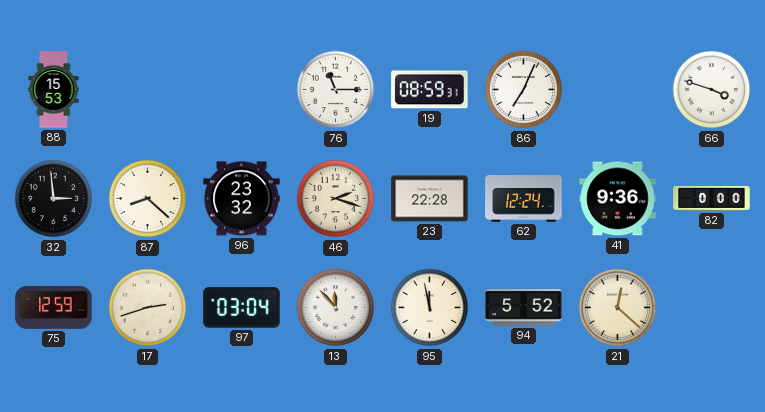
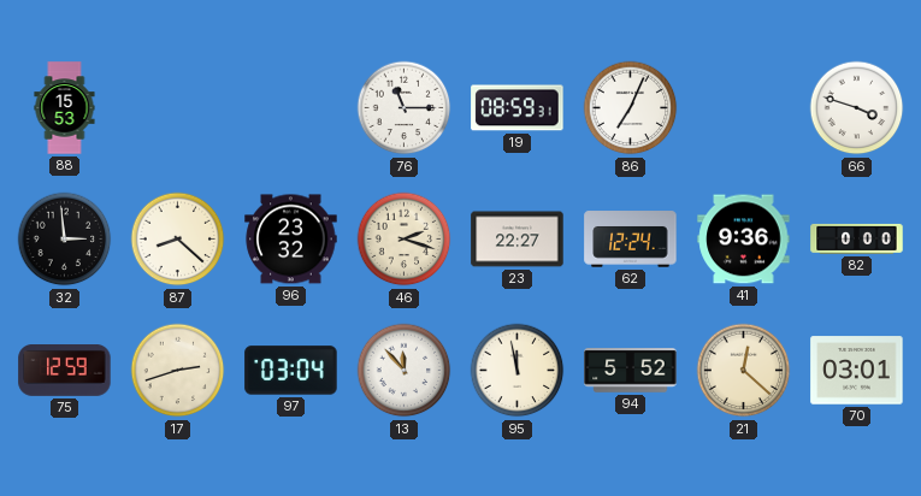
23: 22:28 -> 22:27 (518, 240)
70: none -> 03:01 (857, 371)
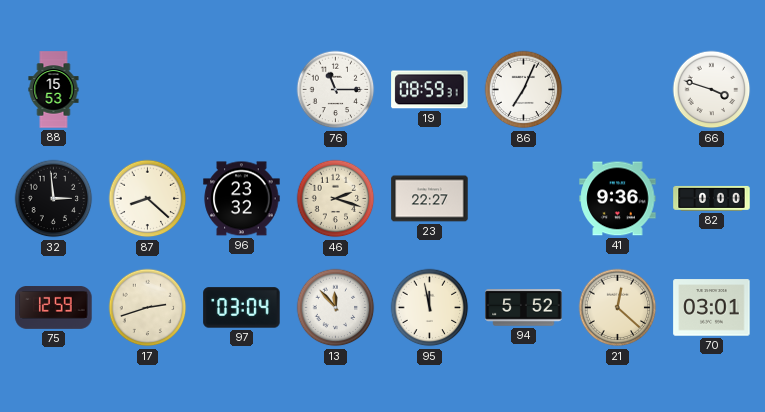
62: 12:24 -> none (631, 240)
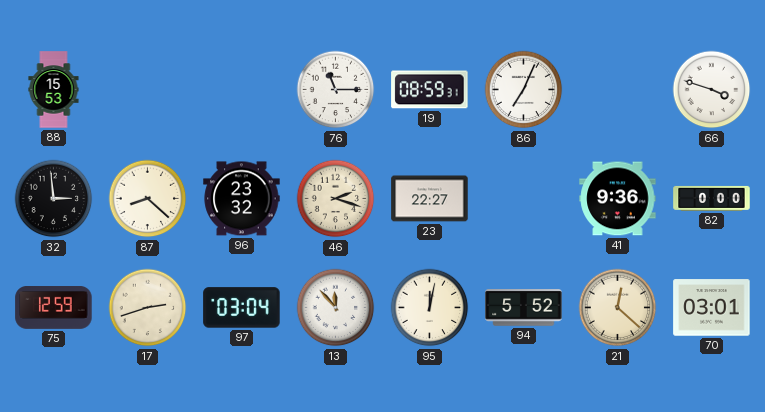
95: 11:58 -> 12:02 (430, 308)
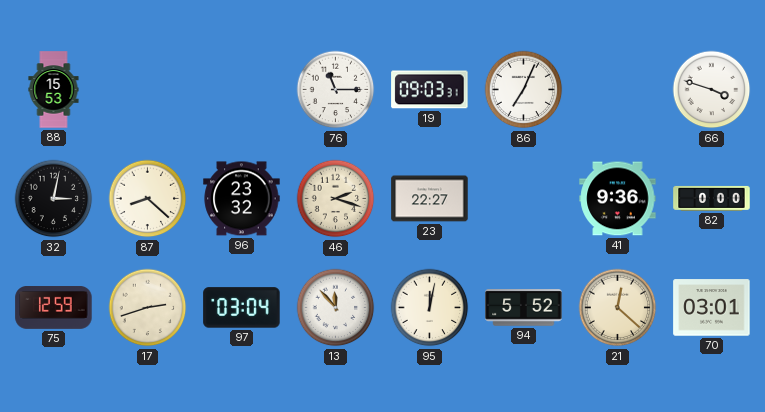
19: 08:59 -> 09:03 (430, 90)
32: 2:59 -> 3:02 (54, 199)
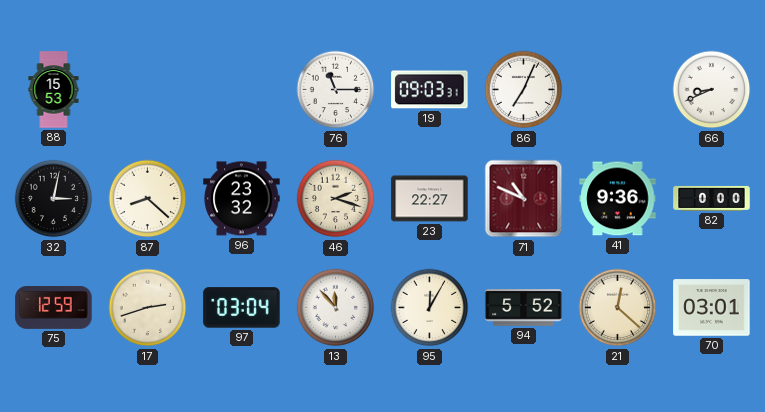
66: 3:48 -> 8:41 (712, 90)
71: none -> 10:49 (524, 199)
95: 12:02 -> 12:05 (430, 308)
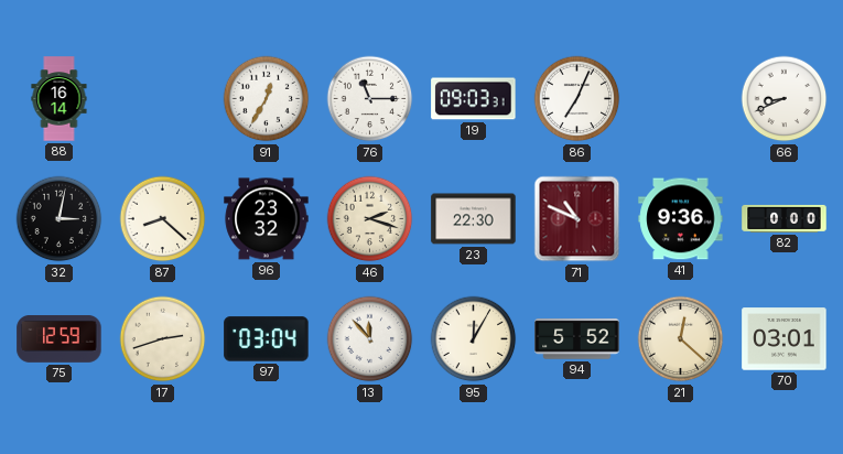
88: 15:53 -> 16:14 (60, 99)
91: none -> 12:35 (267, 99)
23: 22:27 -> 22:30 (474, 219)
